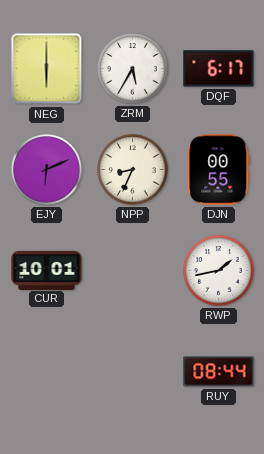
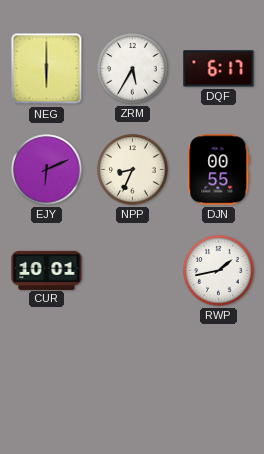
RUY: 08:44 -> none (219, 372)
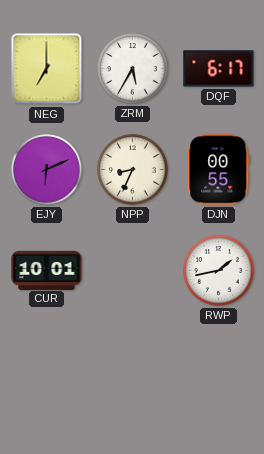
NEG: 6:00 -> 7:00 (47, 69)
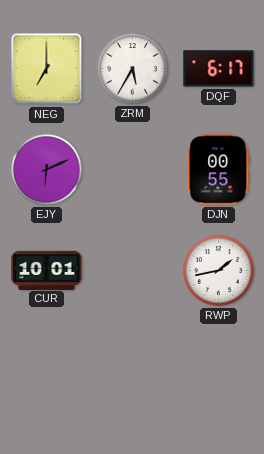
NPP: 8:34 -> none (133, 170)
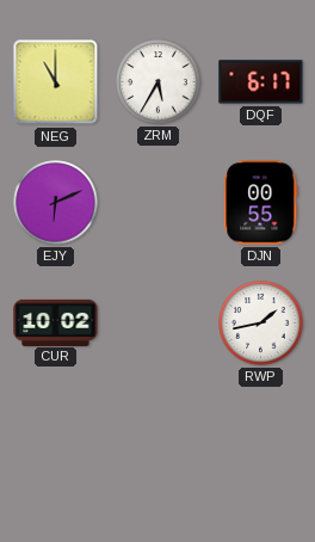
NEG: 7:00 -> 11:00 (56, 82)
CUR: 10:01 -> 10:02 (56, 322)
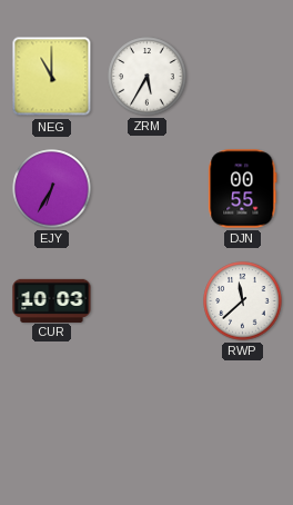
DQF: 6:17 -> none (261, 82)
EJY: 6:11 -> 6:35 (52, 189)
CUR: 10:02 -> 10:03 (52, 300)
RWP: 1:43 -> 11:38 (243, 301)
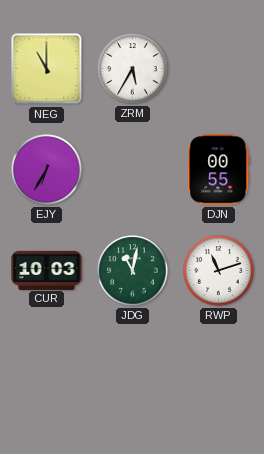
JDG: none -> 11:02 (133, 271)
RWP: 11:38 -> 11:12 (219, 271)
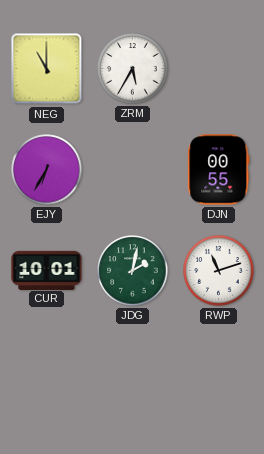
CUR: 10:03 -> 10:01 (47, 270)
JDG: 11:02 -> 2:02 (133, 271)
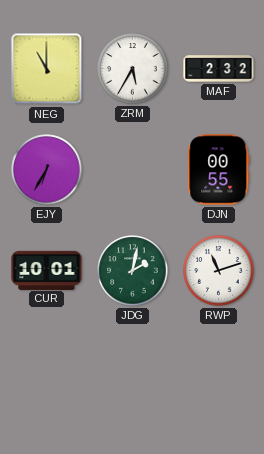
MAF: none -> 2:32 (219, 69)
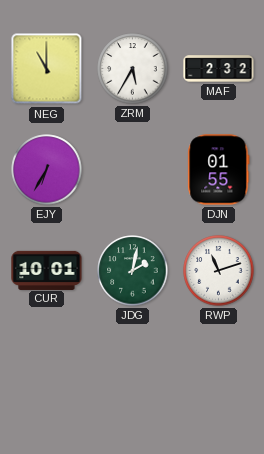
DJN: 00:55 -> 01:55 (219, 170)
